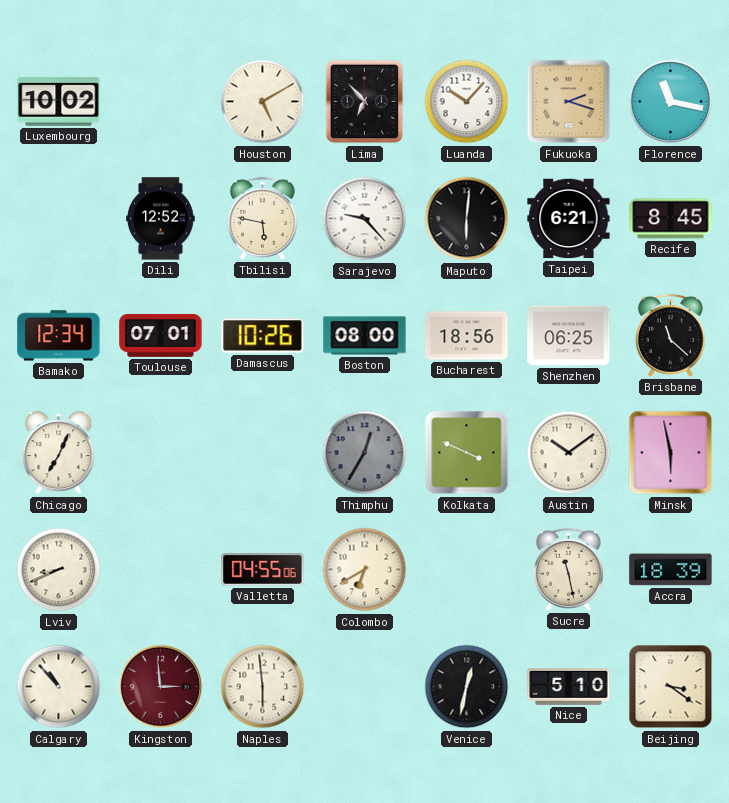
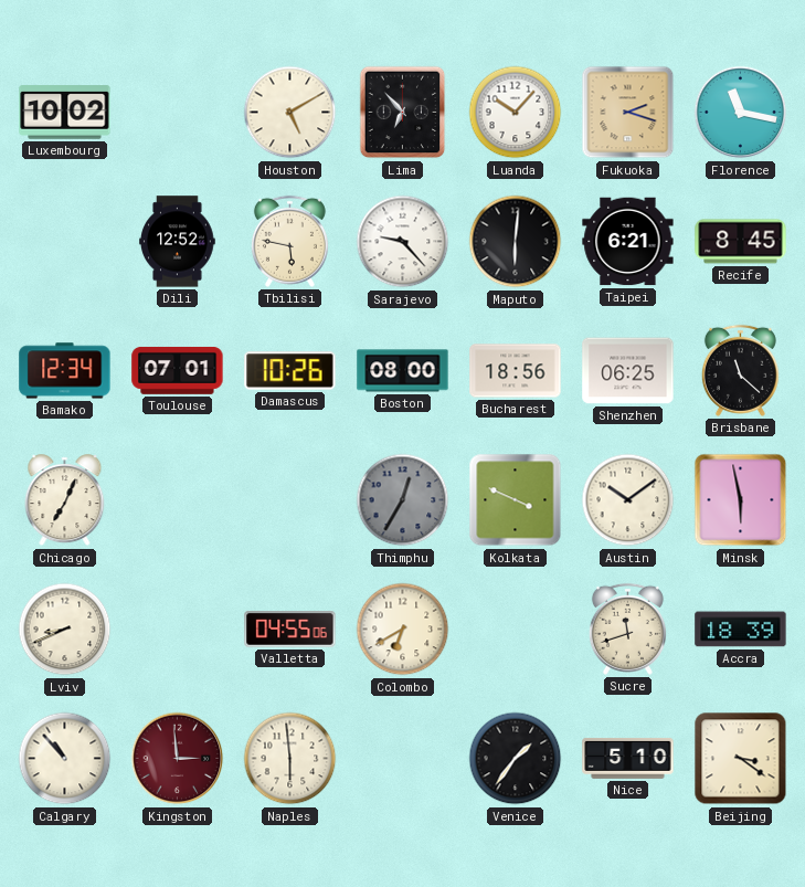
Sucre: 11:28 -> 11:42 (627, 629)
Venice: 12:32 -> 1:36 (516, 759)
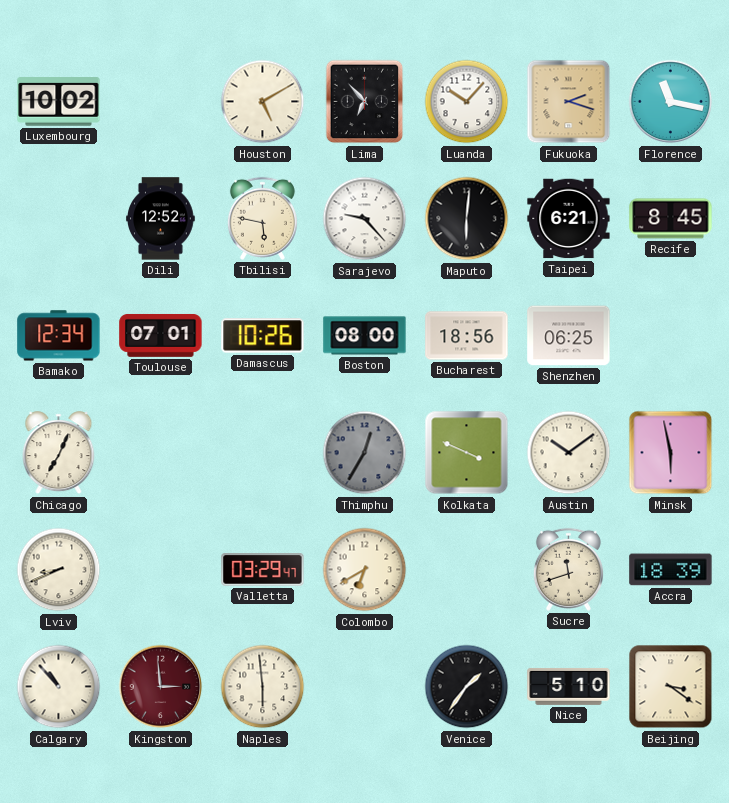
Brisbane: 11:22 -> none (740, 370)
Valletta: 04:55 -> 03:29 (263, 570)
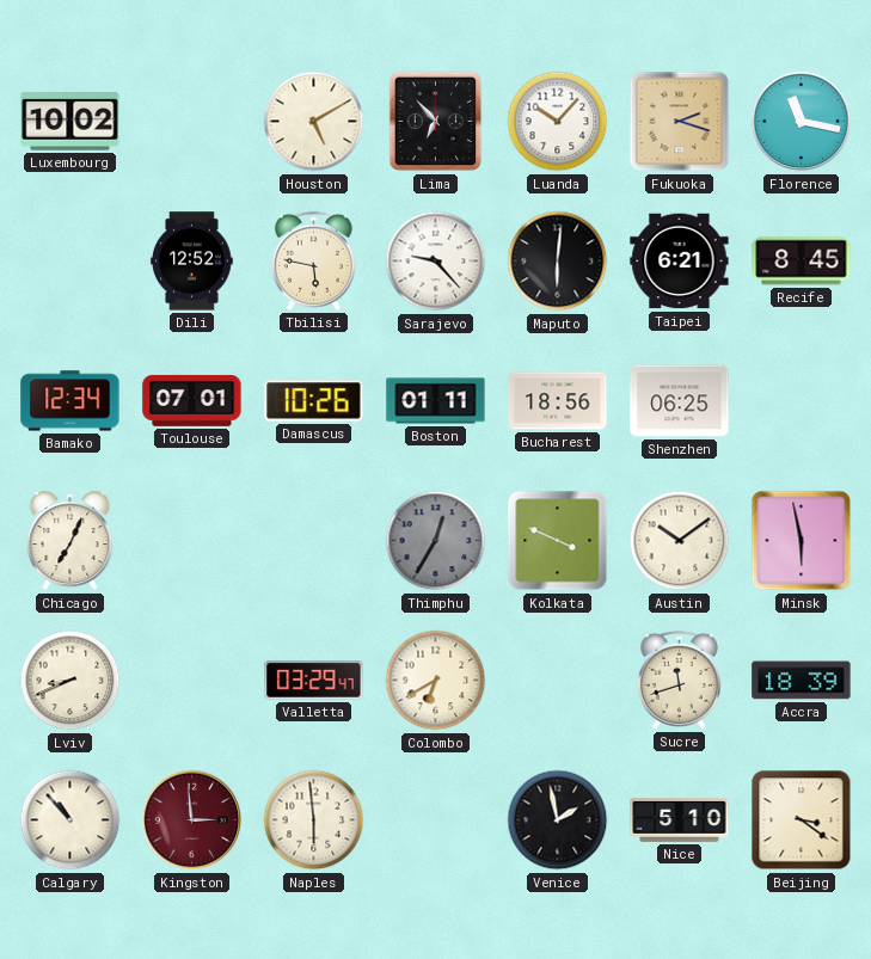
Boston: 08:00 -> 01:11 (436, 401)
Venice: 1:36 -> 1:58 (558, 820)
